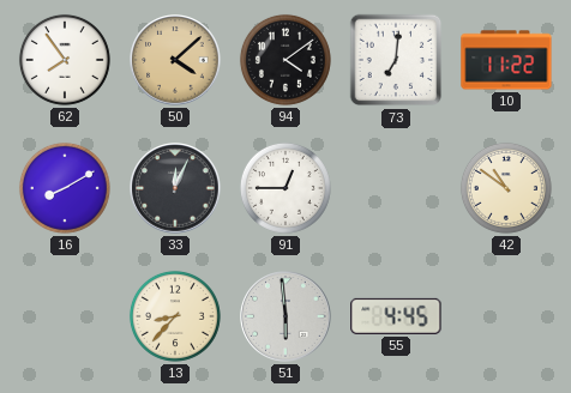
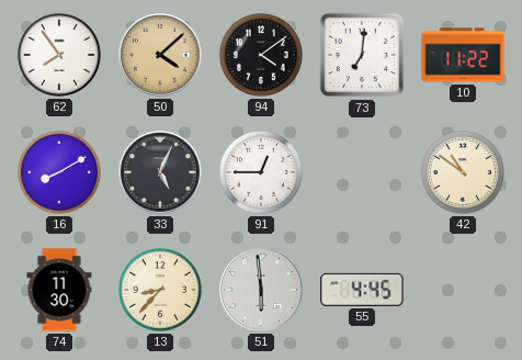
33: 12:04 -> 5:04 (160, 172)
74: none -> 11:30 (59, 290)
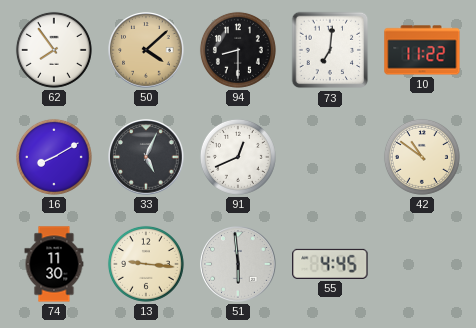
94: 4:09 -> 8:30 (238, 50)
91: 12:45 -> 12:41 (238, 157)
13: 8:37 -> 9:16 (146, 264)
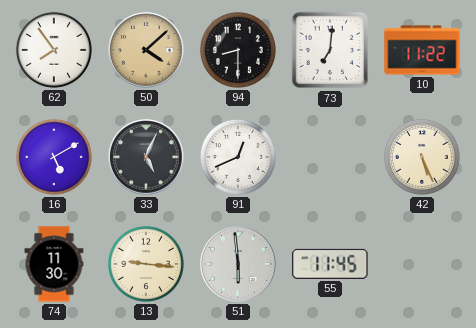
16: 8:10 -> 5:10 (54, 157)
42: 10:51 -> 5:26 (422, 157)
55: 4:45 -> 11:45 (330, 264)
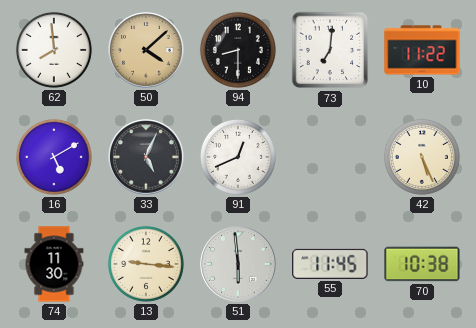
62: 7:54 -> 7:59 (54, 50)
70: none -> 10:38 (422, 264)
